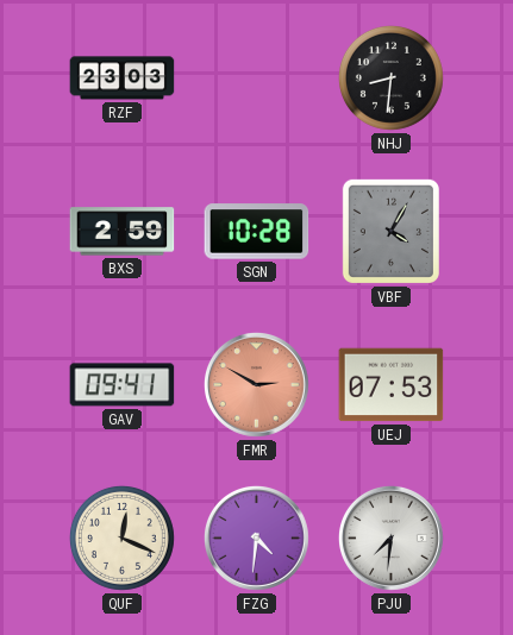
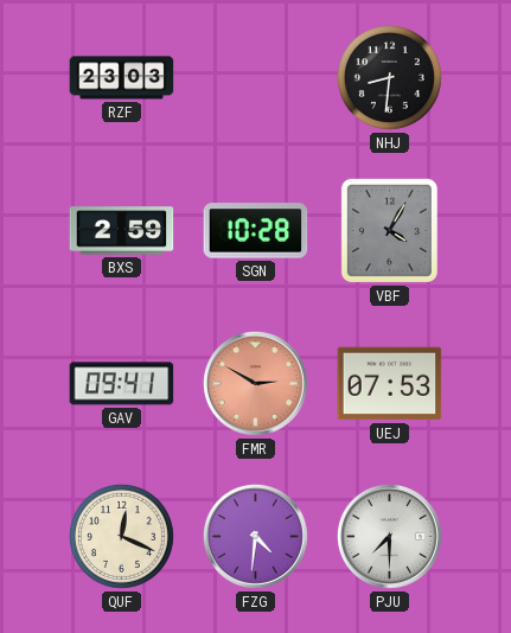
PJU: 7:31 -> 7:30 (389, 536)
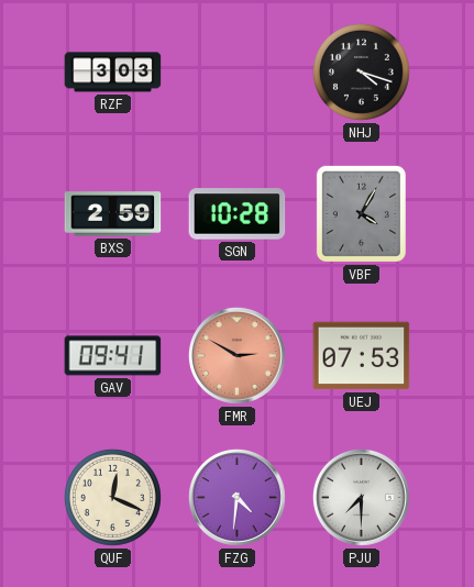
RZF: 23:03 -> 3:03 (113, 73)
NHJ: 8:31 -> 4:18 (361, 71)
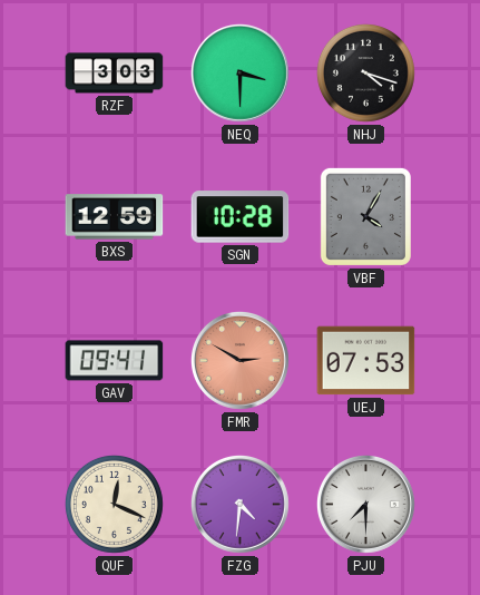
NEQ: none -> 3:30 (239, 72)
BXS: 2:59 -> 12:59 (115, 217)
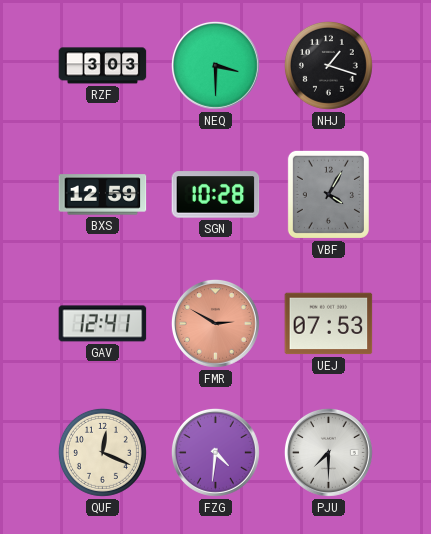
NHJ: 4:18 -> 1:18 (328, 65)
GAV: 09:41 -> 12:41 (103, 324)
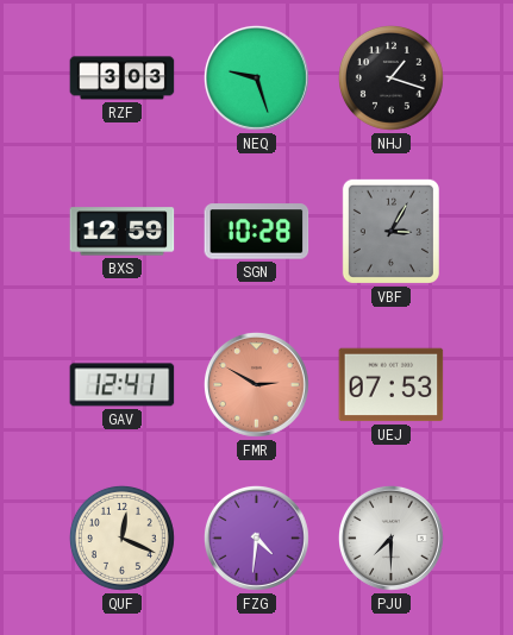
NEQ: 3:30 -> 9:27 (256, 77)
VBF: 4:05 -> 3:05 (390, 231)
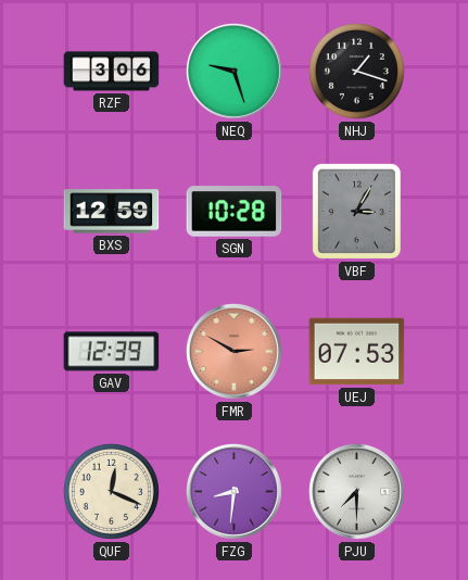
RZF: 3:03 -> 3:06 (112, 72)
GAV: 12:41 -> 12:39 (112, 352)
FZG: 4:31 -> 8:31 (233, 491)
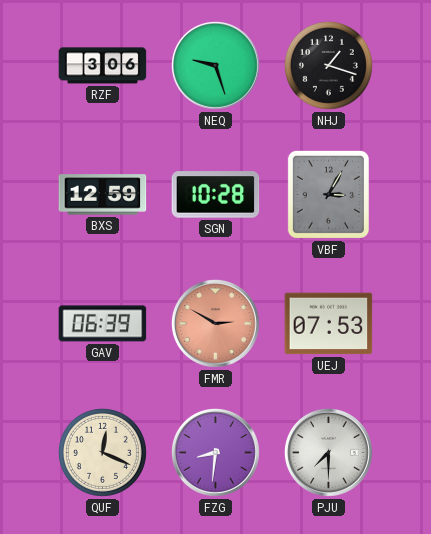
GAV: 12:39 -> 06:39 (103, 324)
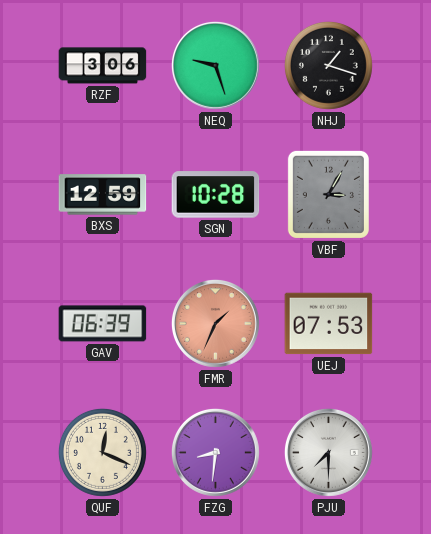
FMR: 2:50 -> 1:34 (215, 323)
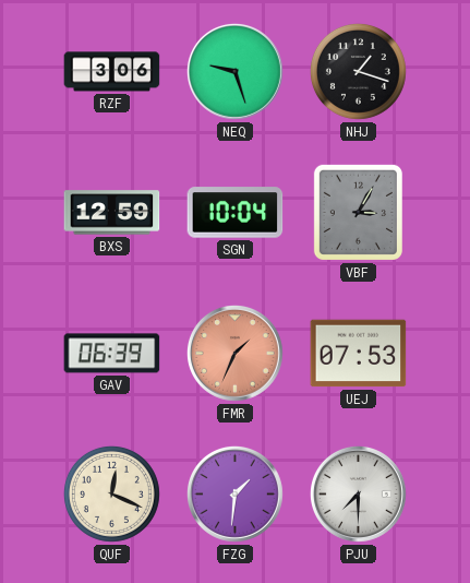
SGN: 10:28 -> 10:04 (236, 213)
FZG: 8:31 -> 1:31 (234, 493)
